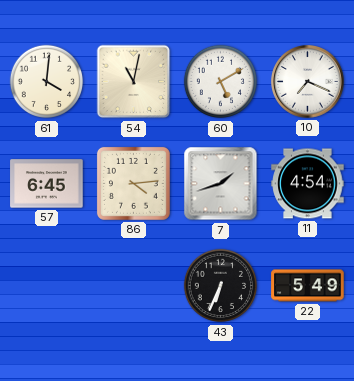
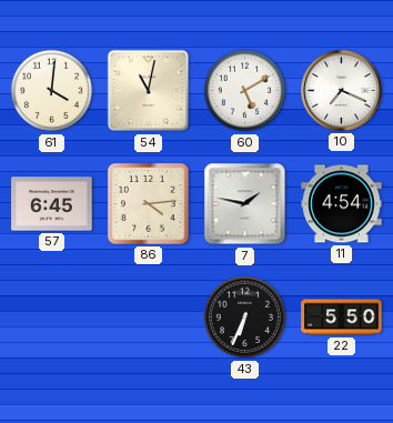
7: 1:42 -> 1:47 (245, 204)
22: 5:49 -> 5:50 (342, 318)
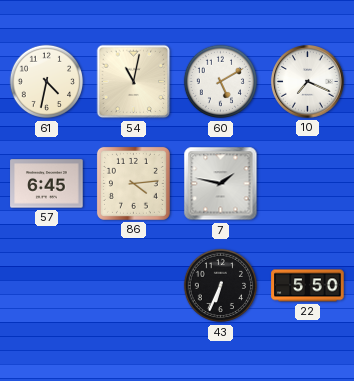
61: 4:01 -> 4:32 (47, 82)
11: 4:54 -> none (342, 204)
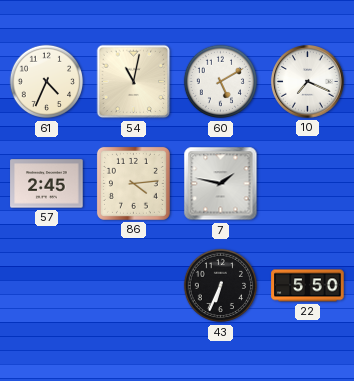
61: 4:32 -> 4:34 (47, 82)
57: 6:45 -> 2:45 (47, 184)
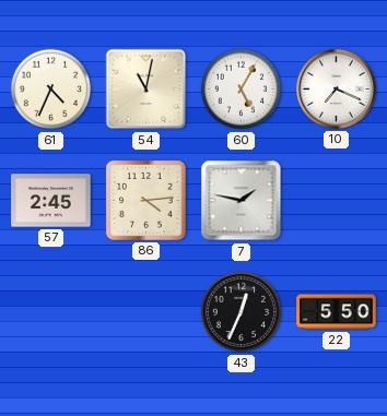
60: 5:10 -> 5:05 (242, 90)
43: 6:34 -> 12:34 (242, 312)
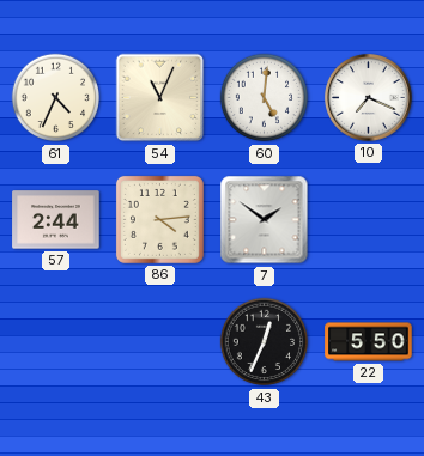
54: 11:02 -> 11:04 (160, 98)
60: 5:05 -> 5:01 (265, 98)
57: 2:45 -> 2:44 (56, 220)
7: 1:47 -> 1:51 (265, 220)
